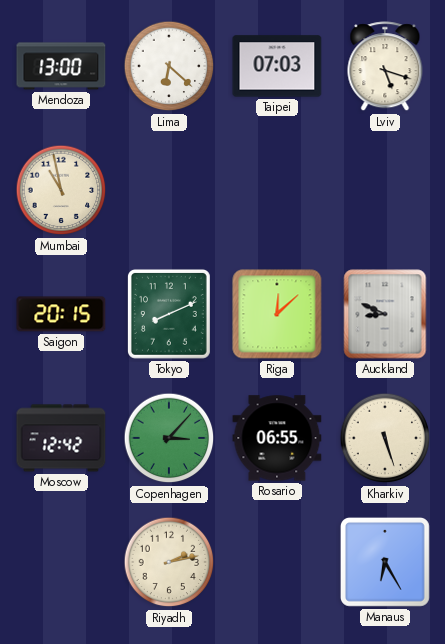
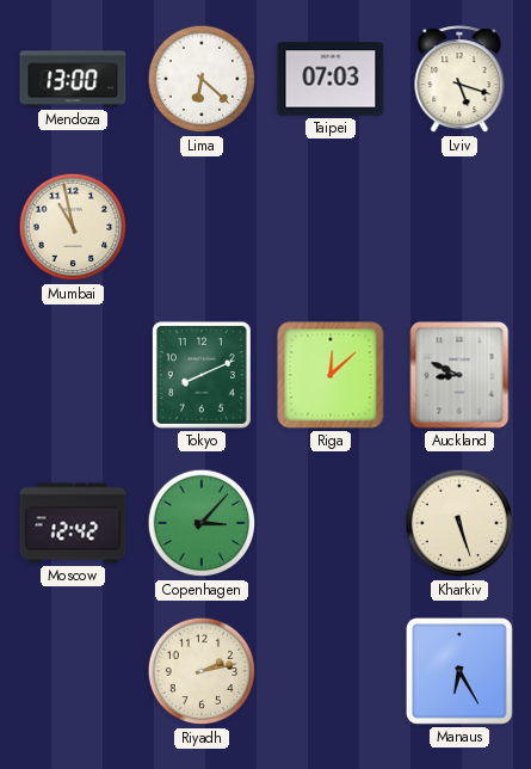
Saigon: 20:15 -> none (61, 314)
Rosario: 06:55 -> none (277, 438)
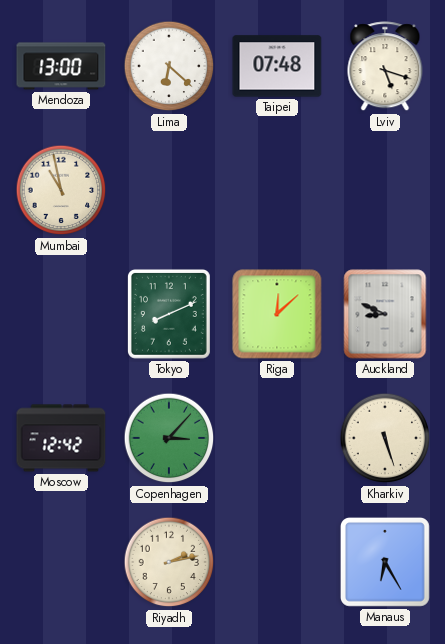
Taipei: 07:03 -> 07:48 (277, 66)
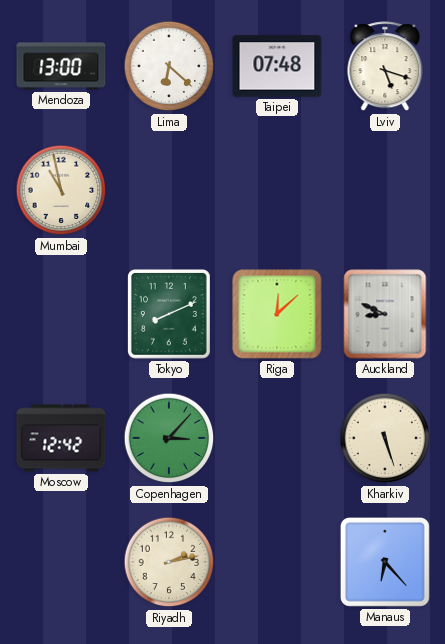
Manaus: 6:25 -> 6:23 (385, 562)
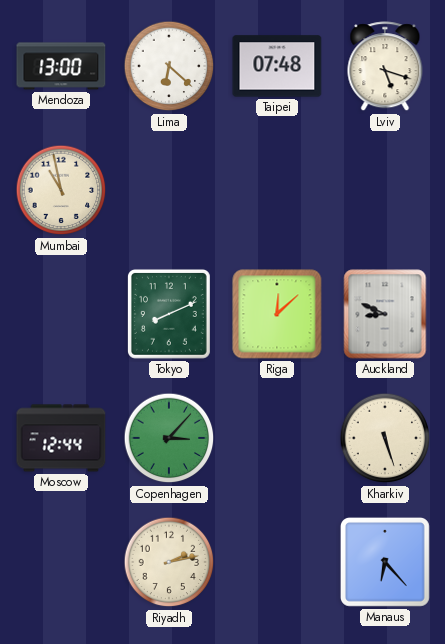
Moscow: 12:42 -> 12:44 (61, 438)
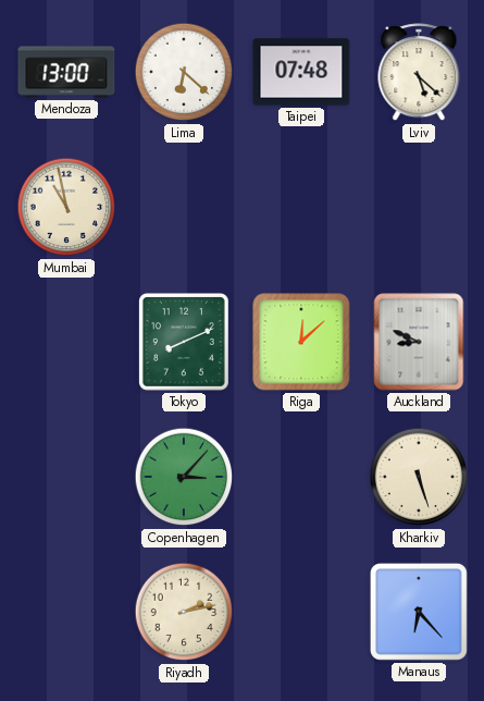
Lviv: 5:18 -> 5:22 (419, 73)
Moscow: 12:44 -> none (61, 438)
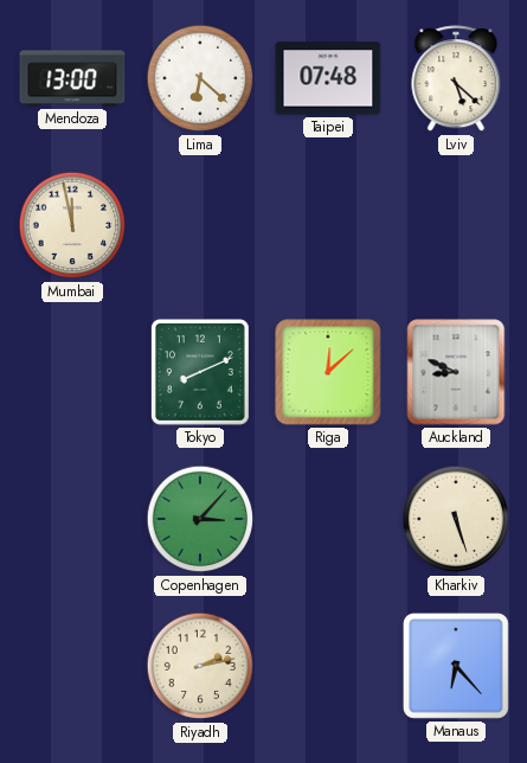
Mumbai: 10:58 -> 11:58 (72, 225)
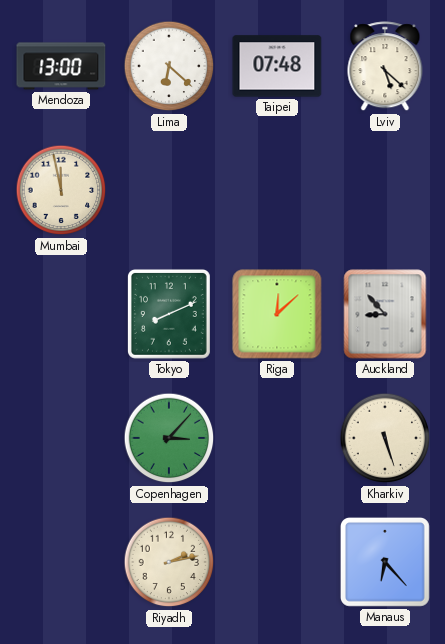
Auckland: 8:49 -> 8:53 (385, 314)
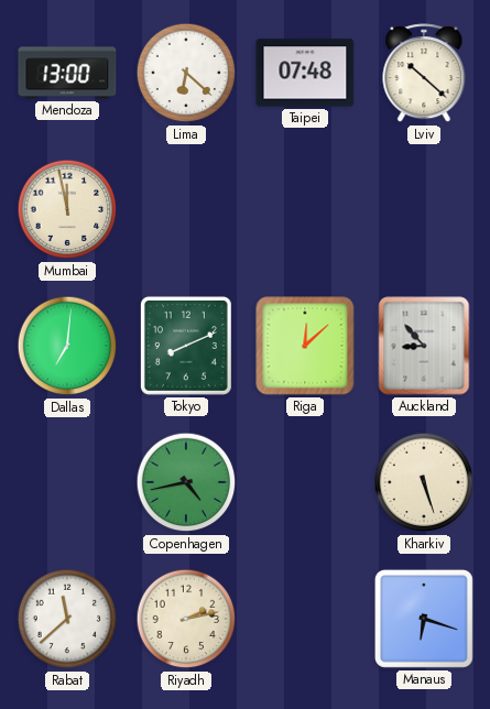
Lviv: 5:22 -> 10:22 (424, 74)
Dallas: none -> 7:01 (67, 346)
Copenhagen: 3:07 -> 4:43 (186, 482)
Rabat: none -> 11:38 (67, 619)
Manaus: 6:23 -> 6:18 (424, 619)
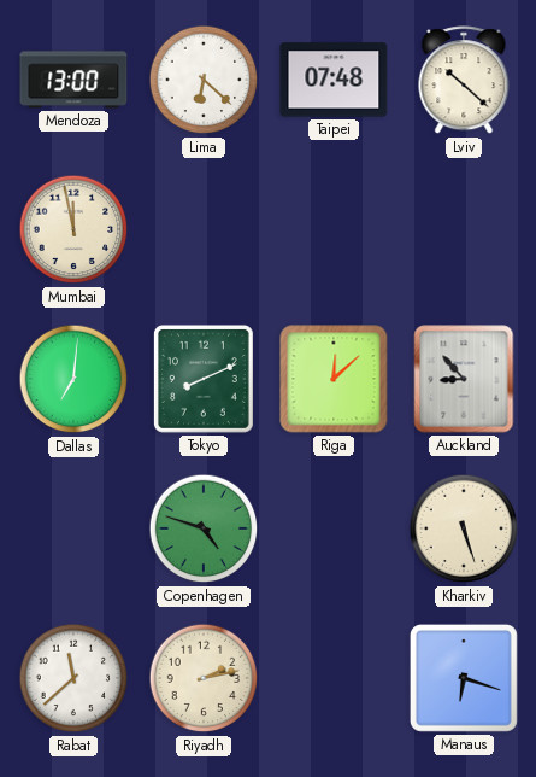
Copenhagen: 4:43 -> 4:48 (204, 528)
